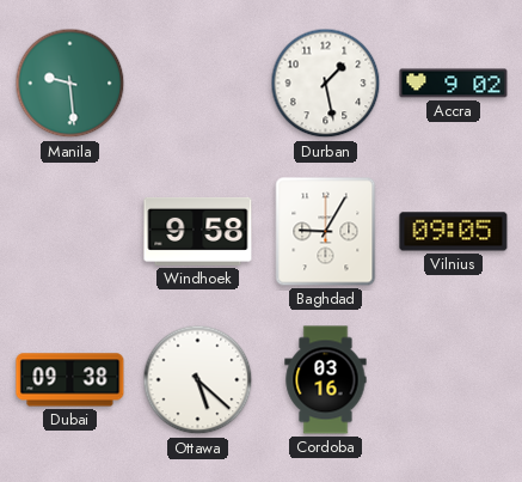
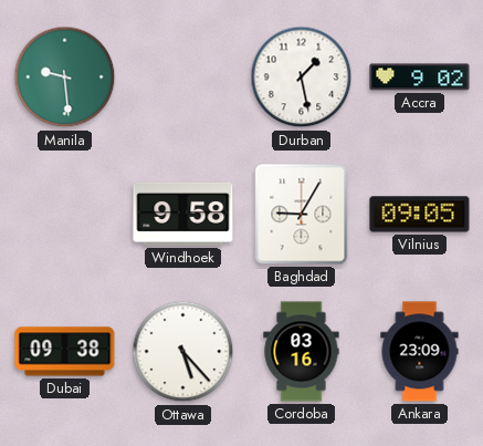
Ottawa: 5:22 -> 5:23 (183, 352)
Ankara: none -> 23:09 (420, 352)
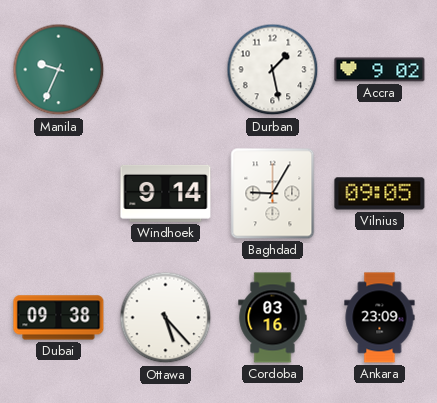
Manila: 9:29 -> 9:34 (59, 70)
Windhoek: 9:58 -> 9:14 (166, 193)
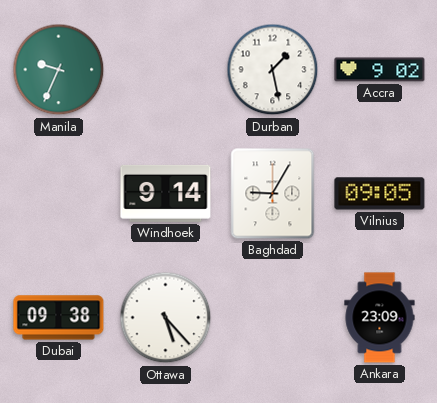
Cordoba: 03:16 -> none (273, 318)
